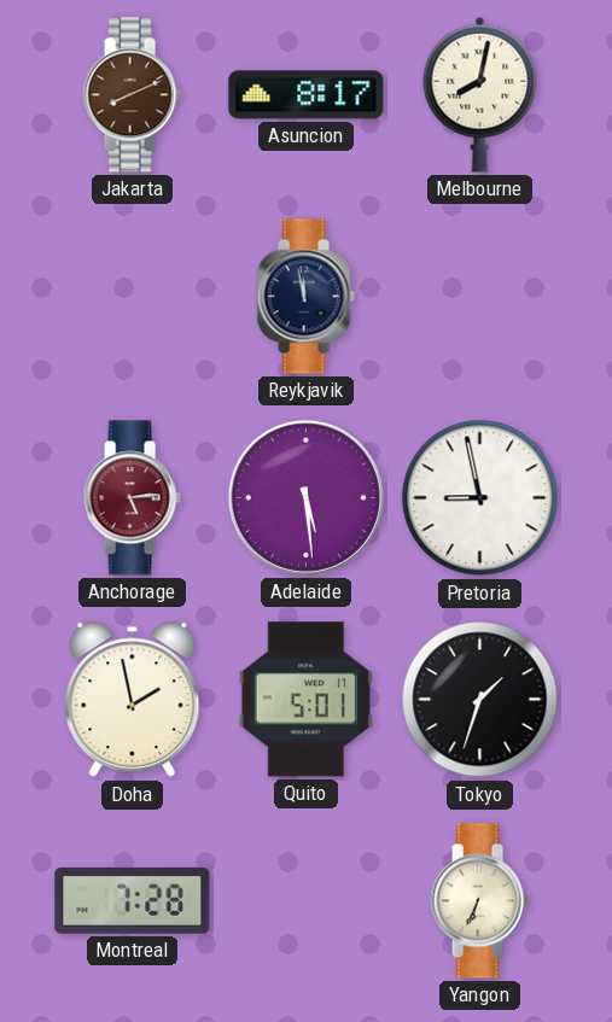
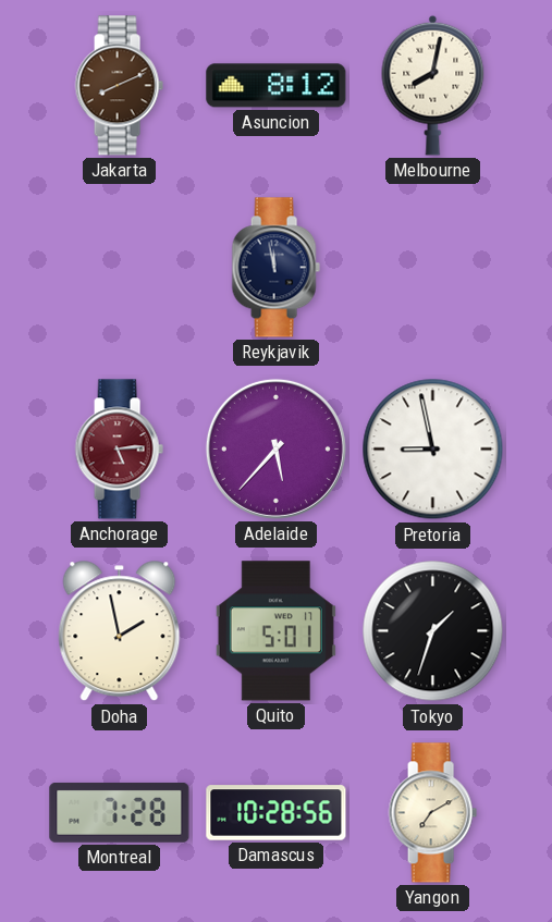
Asuncion: 8:17 -> 8:12 (277, 86)
Adelaide: 5:29 -> 5:37 (275, 448)
Damascus: none -> 10:28 (277, 813)
Yangon: 6:34 -> 7:10 (432, 813)
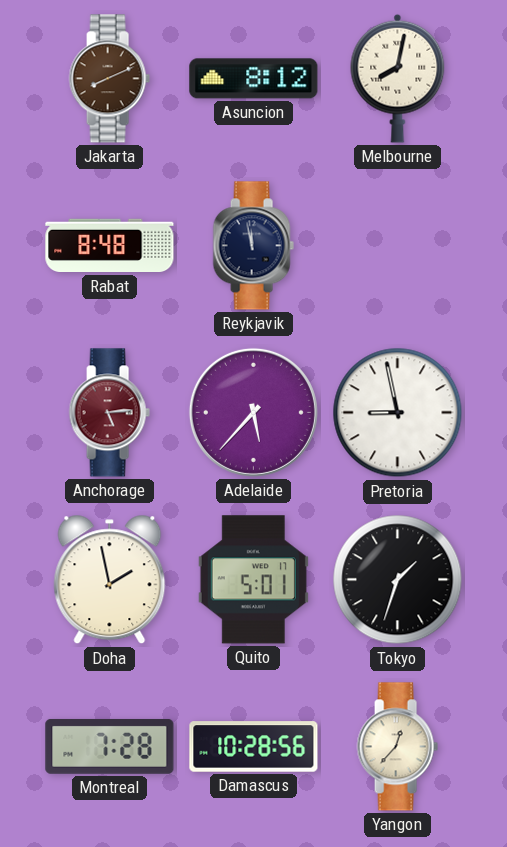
Rabat: none -> 8:48 (110, 246)
Yangon: 7:10 -> 12:37 (397, 747)
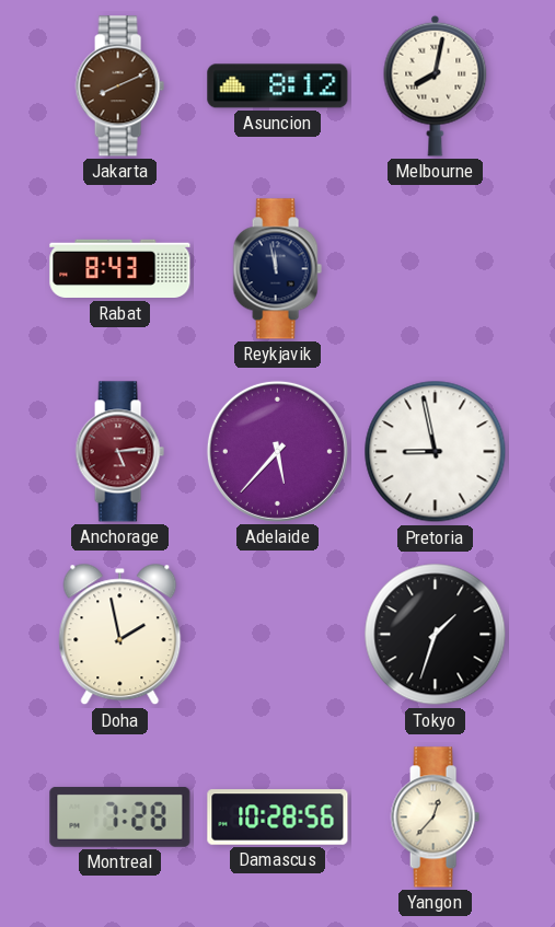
Rabat: 8:48 -> 8:43 (120, 269)
Quito: 5:01 -> none (253, 580)
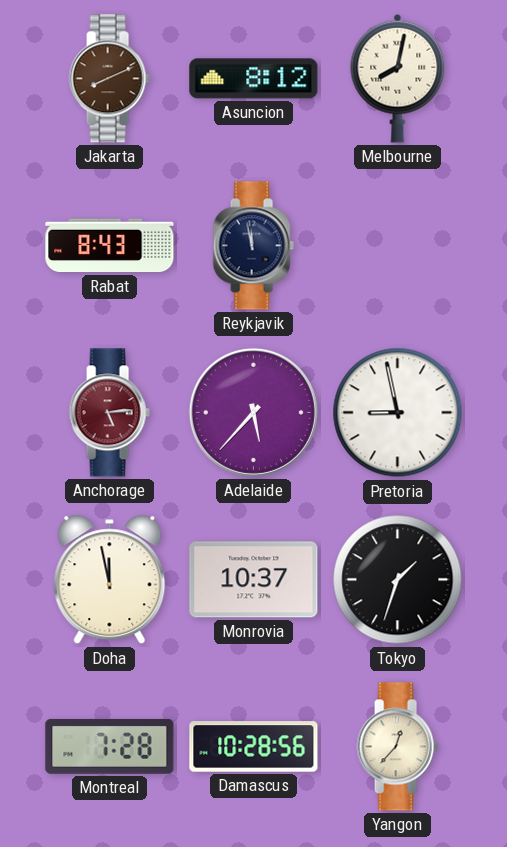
Doha: 1:58 -> 11:58 (110, 580)
Monrovia: none -> 10:37 (254, 580)
